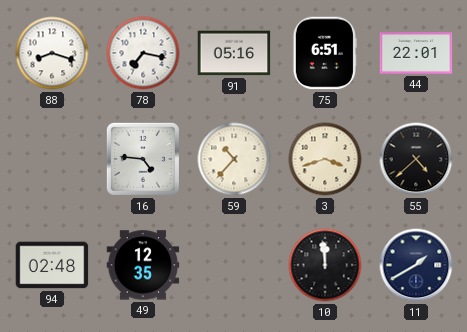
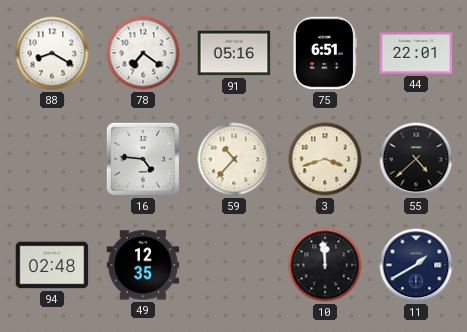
88: 8:18 -> 8:20 (52, 53)
78: 7:17 -> 7:21 (143, 53)
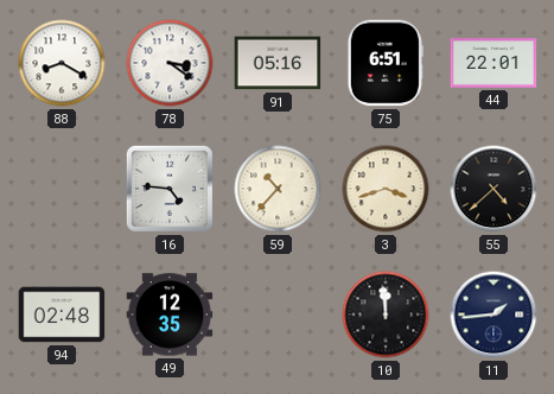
78: 7:21 -> 3:21 (170, 63)
11: 1:40 -> 1:44 (493, 314)
